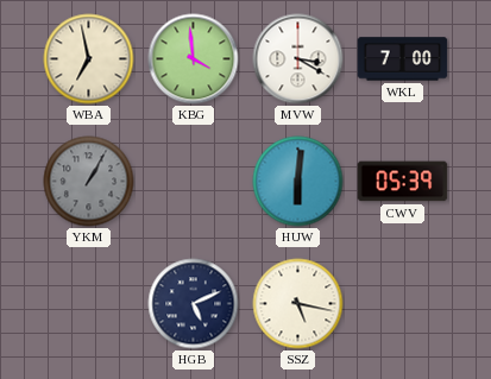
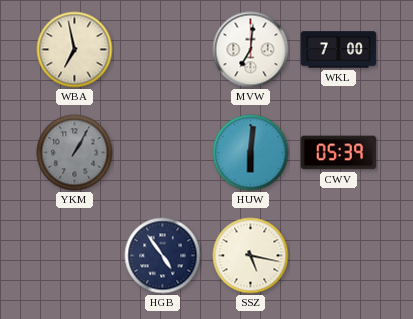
KBG: 3:59 -> none (194, 59)
MVW: 3:20 -> 7:01 (251, 50)
HGB: 5:11 -> 4:54 (163, 256)
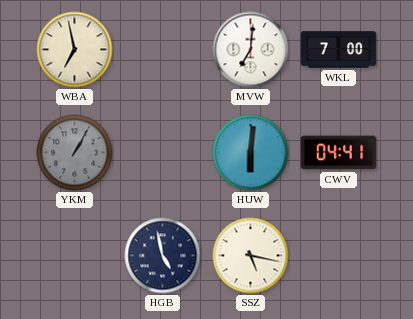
CWV: 05:39 -> 04:41 (339, 153)
HGB: 4:54 -> 4:58 (163, 256)
